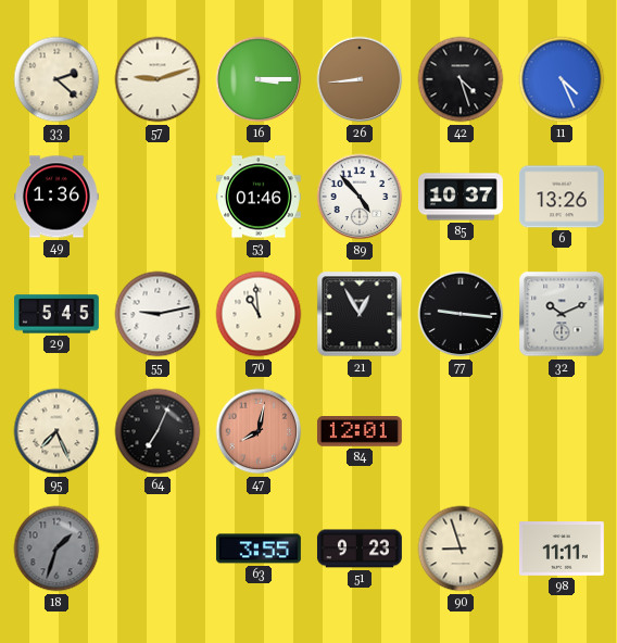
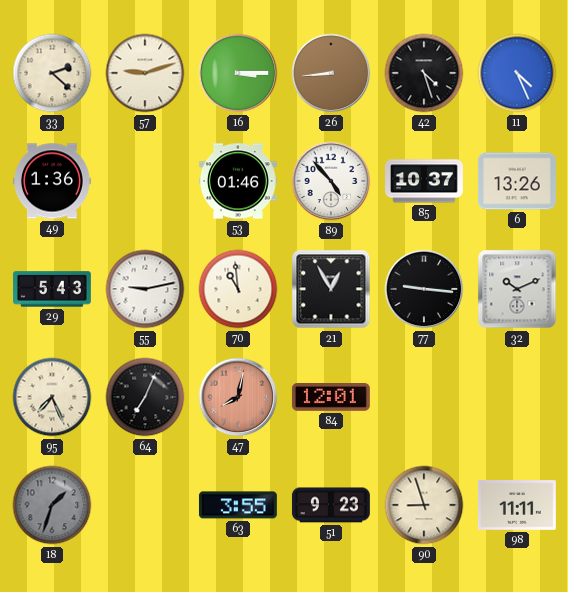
29: 5:45 -> 5:43 (53, 289)
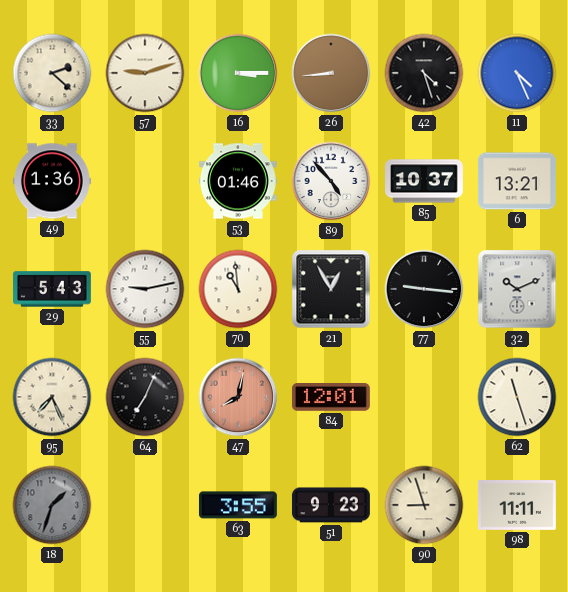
6: 13:26 -> 13:21 (517, 181)
62: none -> 11:27 (517, 397)
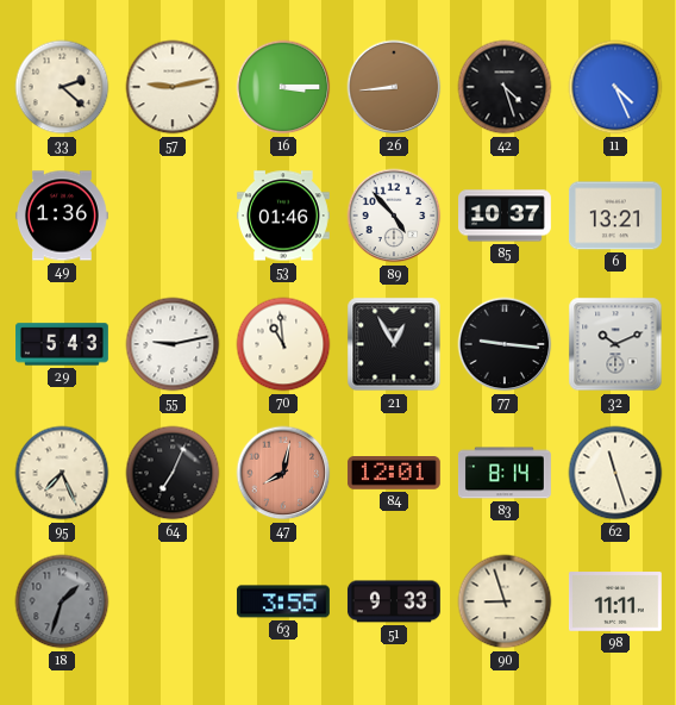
57: 9:12 -> 9:13 (173, 87)
83: none -> 8:14 (505, 473)
51: 9:23 -> 9:33 (394, 601)
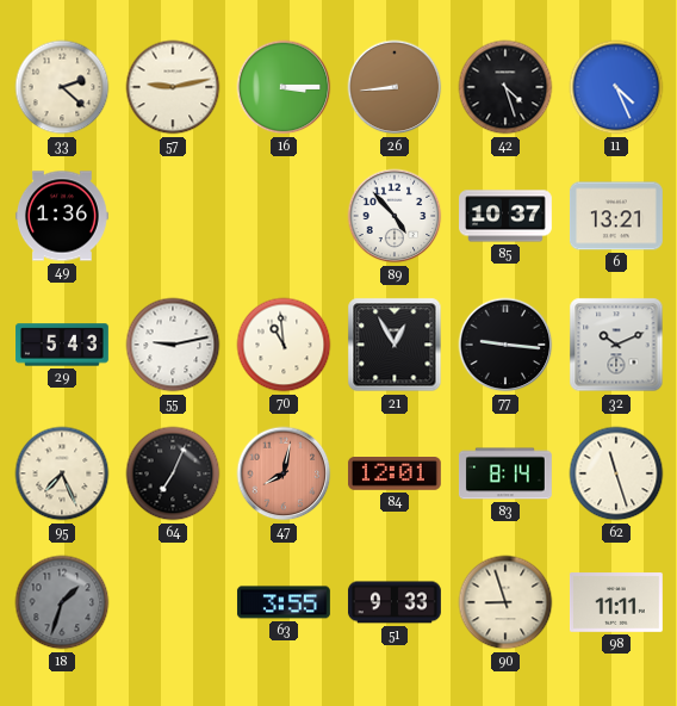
53: 01:46 -> none (284, 216)
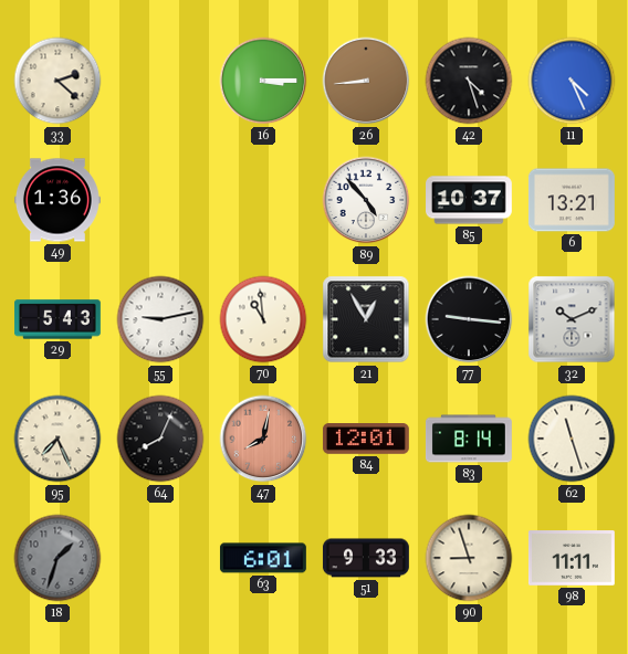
57: 9:13 -> none (173, 87)
64: 7:04 -> 8:04 (160, 439)
63: 3:55 -> 6:01 (263, 558)
